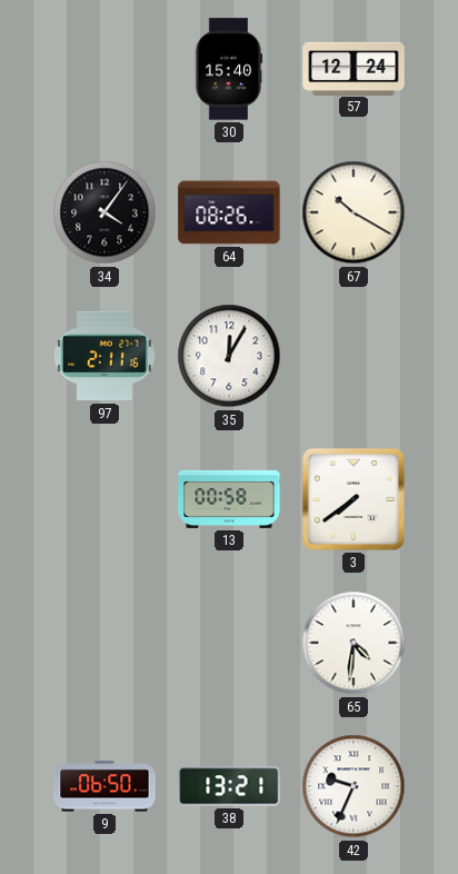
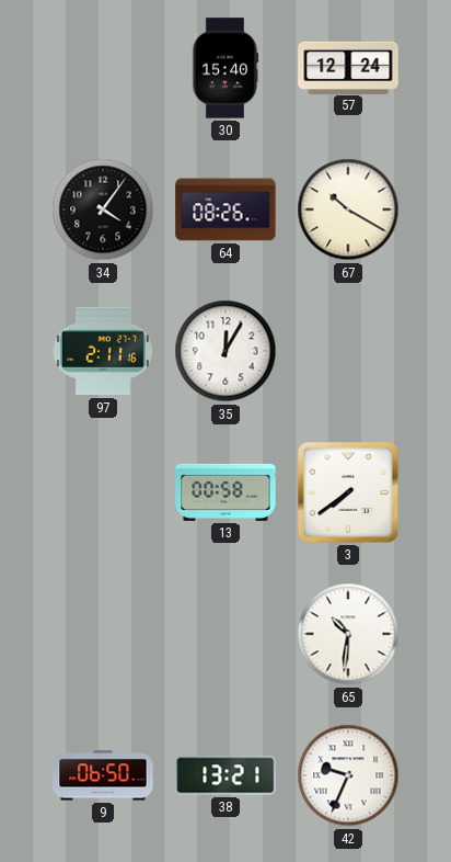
65: 4:31 -> 10:31 (348, 634)
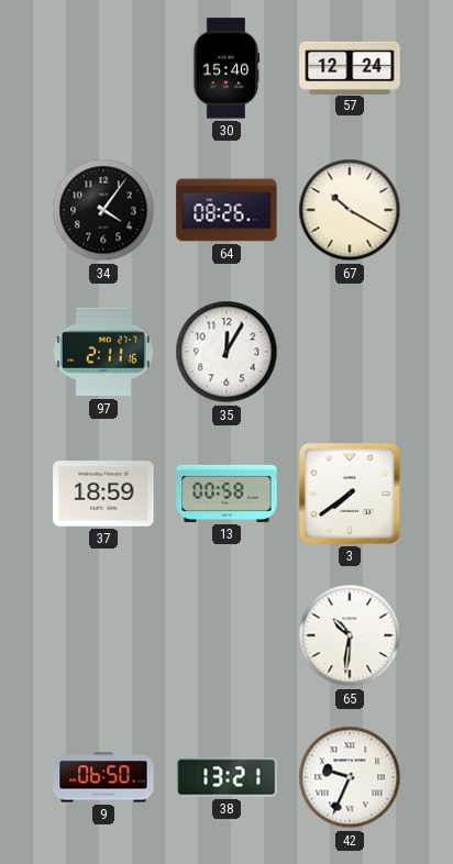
37: none -> 18:59 (103, 494)
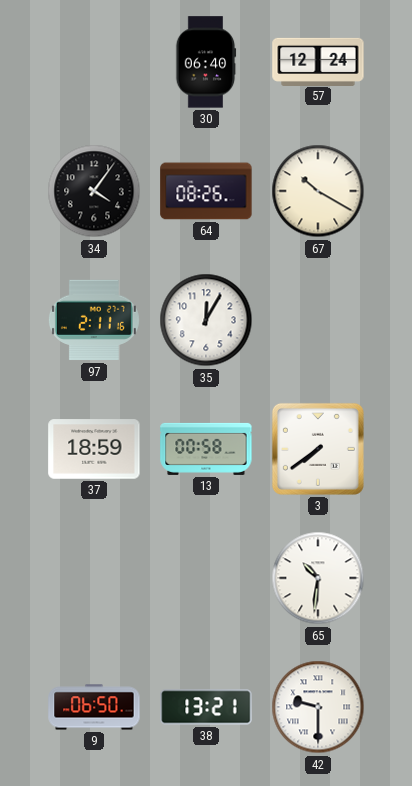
30: 15:40 -> 06:40 (206, 62)
42: 9:34 -> 9:30 (318, 707)
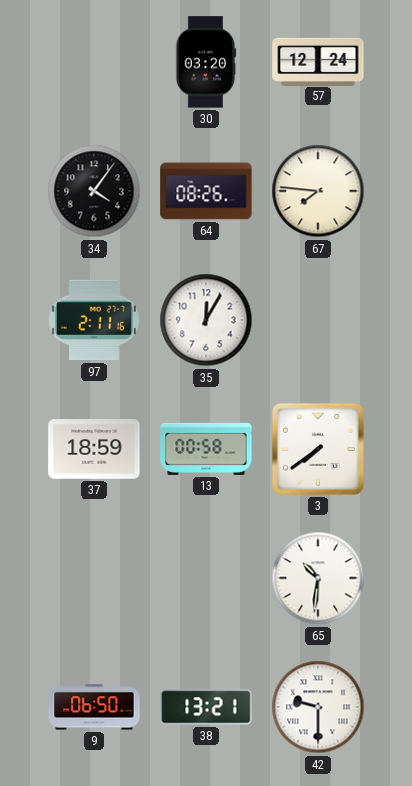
30: 06:40 -> 03:20 (206, 62)
67: 10:20 -> 7:46 (318, 191)
